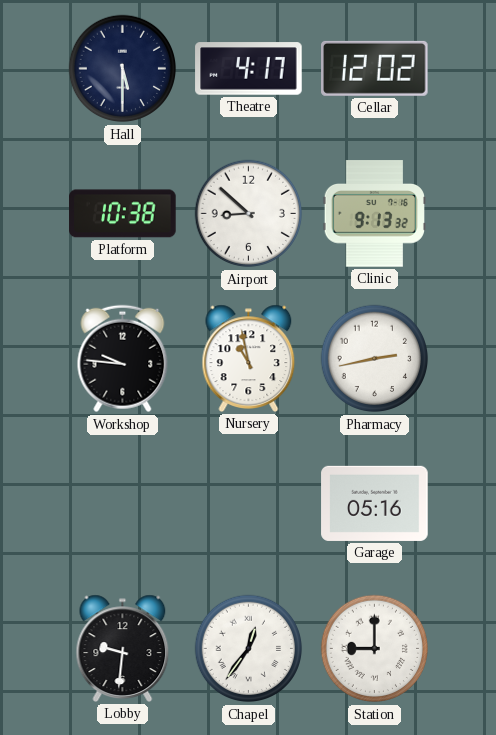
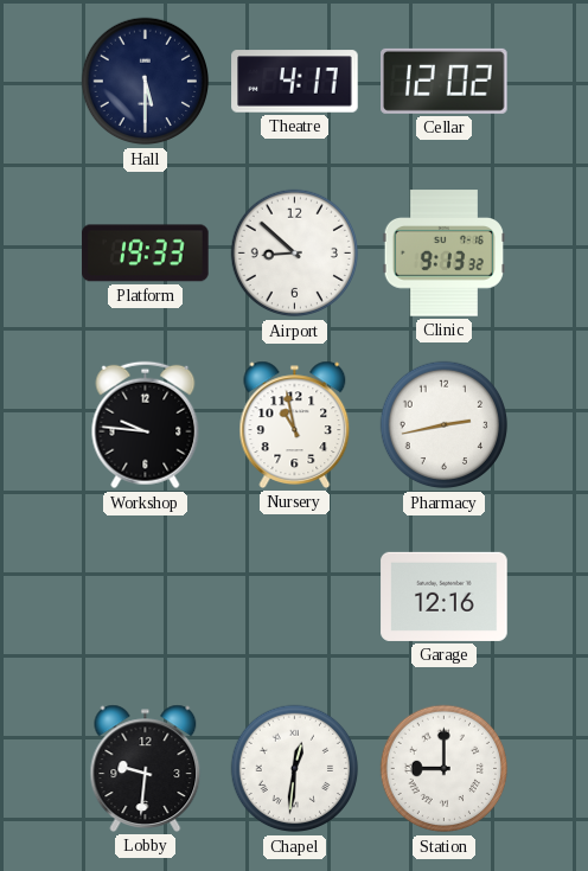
Platform: 10:38 -> 19:33 (146, 254)
Garage: 05:16 -> 12:16 (445, 596)
Chapel: 12:36 -> 12:31 (295, 769)
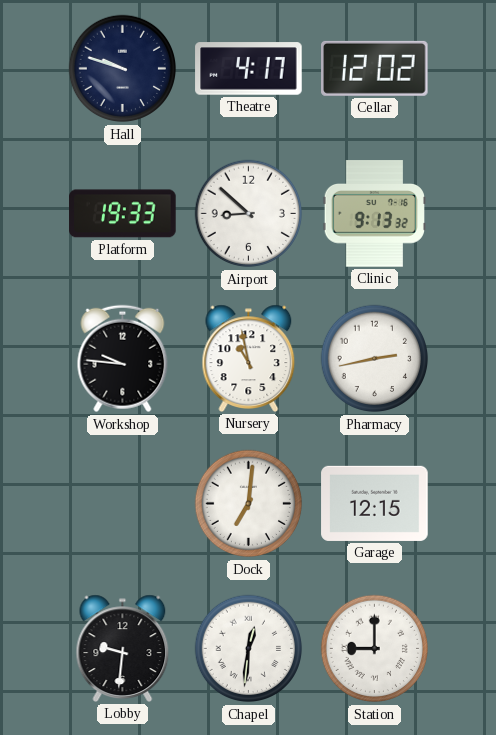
Hall: 5:30 -> 9:48 (123, 69)
Dock: none -> 7:01 (249, 504)
Garage: 12:16 -> 12:15 (375, 503)
